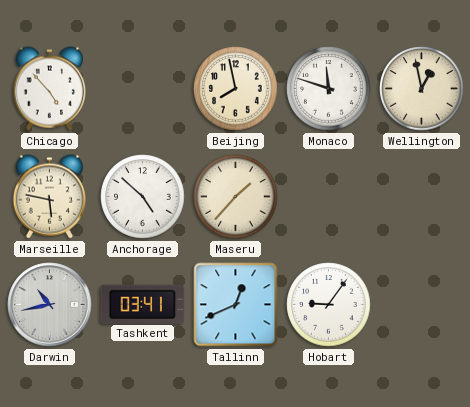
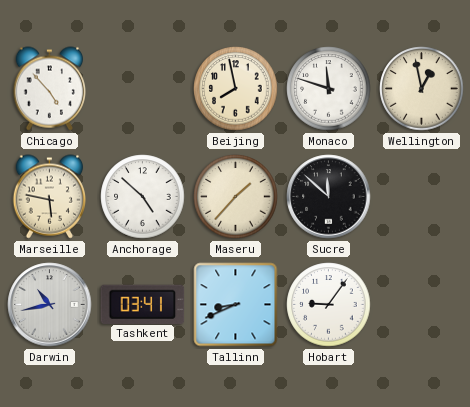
Sucre: none -> 11:52 (329, 197)
Tallinn: 12:41 -> 8:41 (236, 305)
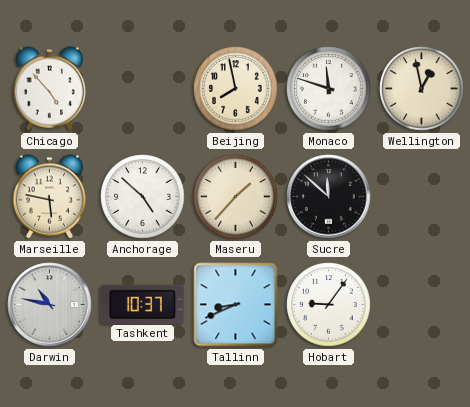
Darwin: 10:43 -> 10:47 (50, 305)
Tashkent: 03:41 -> 10:37 (143, 304)
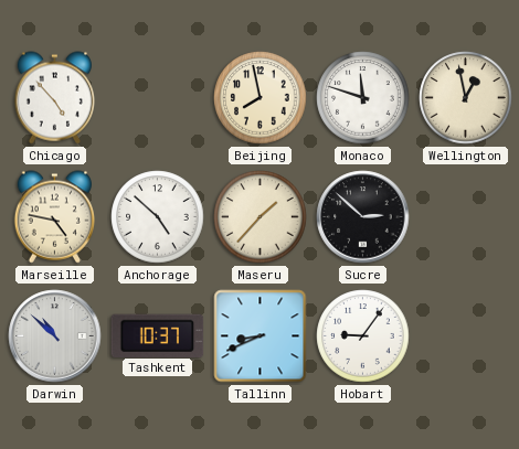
Marseille: 5:47 -> 4:47 (54, 217)
Sucre: 11:52 -> 2:52 (363, 217)
Darwin: 10:47 -> 10:52 (55, 336)
